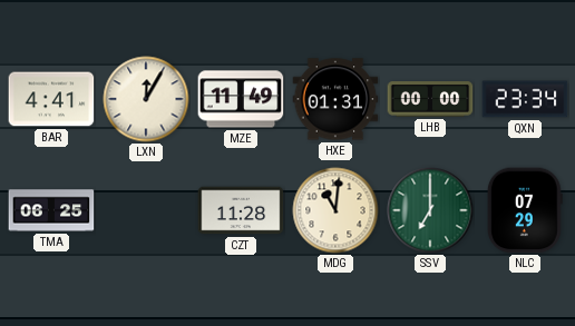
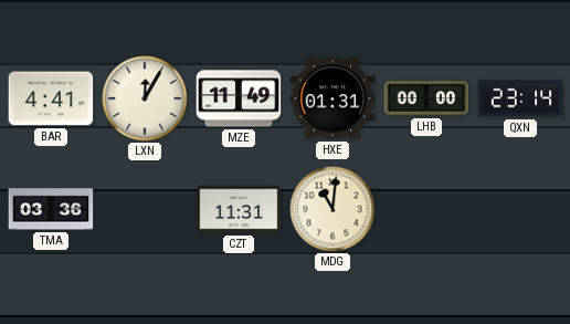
QXN: 23:34 -> 23:14 (520, 98)
TMA: 06:25 -> 03:36 (51, 209)
CZT: 11:28 -> 11:31 (239, 209)
SSV: 7:00 -> none (430, 210)
NLC: 07:29 -> none (525, 210)
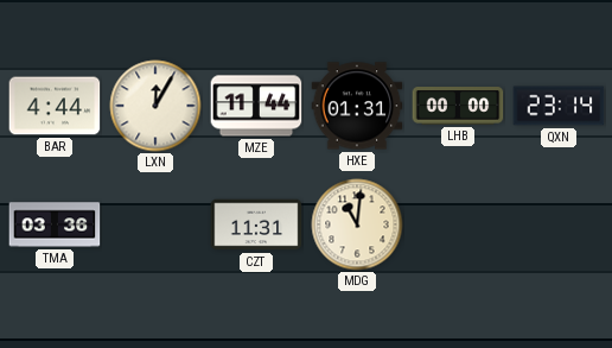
BAR: 4:41 -> 4:44 (55, 106)
MZE: 11:49 -> 11:44 (256, 106)
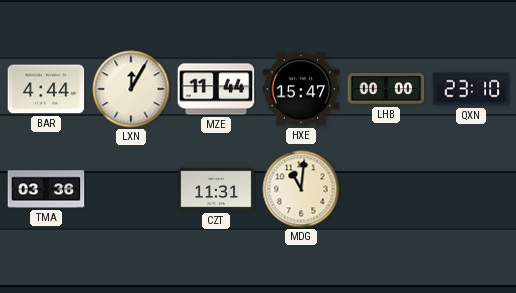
HXE: 01:31 -> 15:47 (301, 89)
QXN: 23:14 -> 23:10 (471, 89)
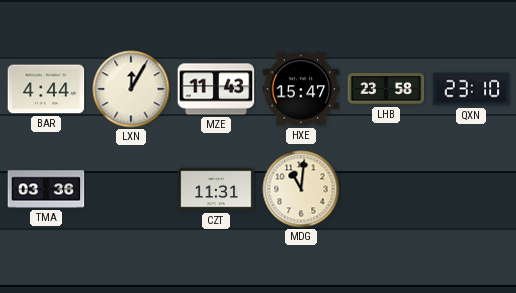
MZE: 11:44 -> 11:43 (216, 89)
LHB: 00:00 -> 23:58 (386, 89)
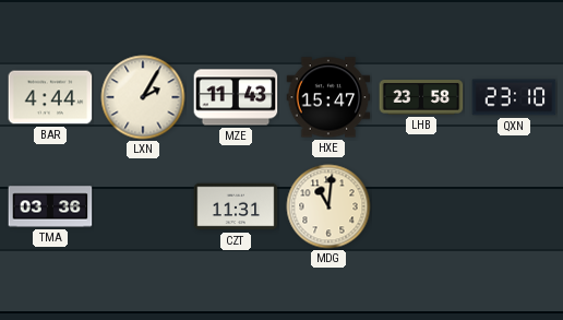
LXN: 12:05 -> 2:05 (143, 97)
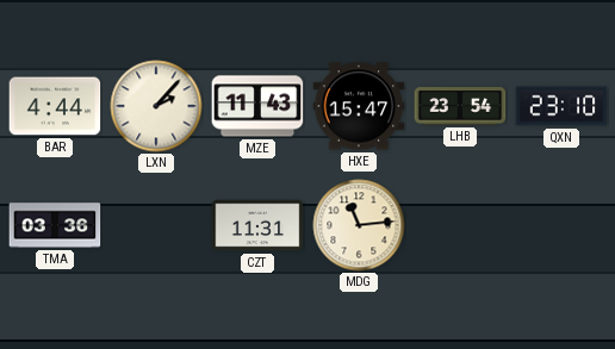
LXN: 2:05 -> 2:07 (156, 106)
LHB: 23:58 -> 23:54 (460, 106)
MDG: 11:01 -> 11:14 (359, 225)
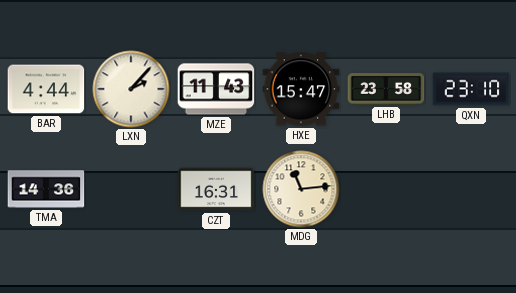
LHB: 23:54 -> 23:58 (386, 89)
TMA: 03:36 -> 14:36 (46, 189)
CZT: 11:31 -> 16:31 (216, 189)
